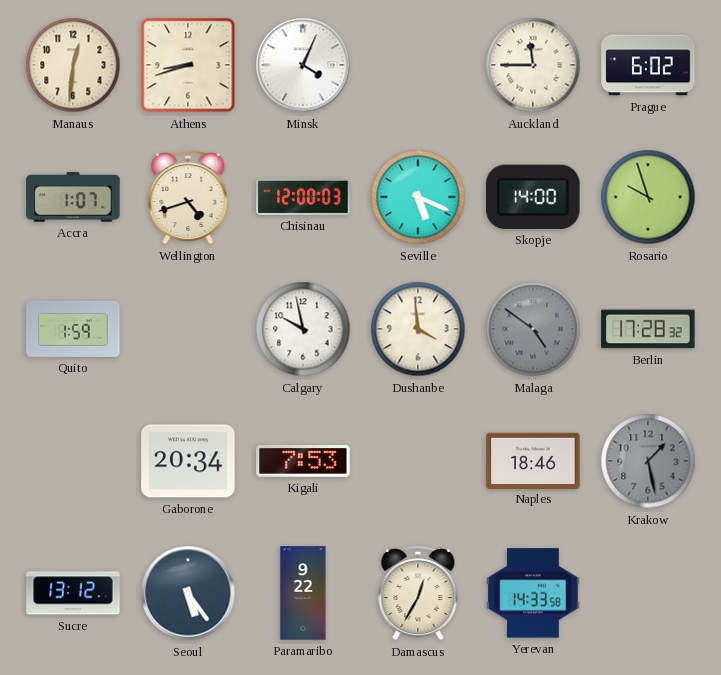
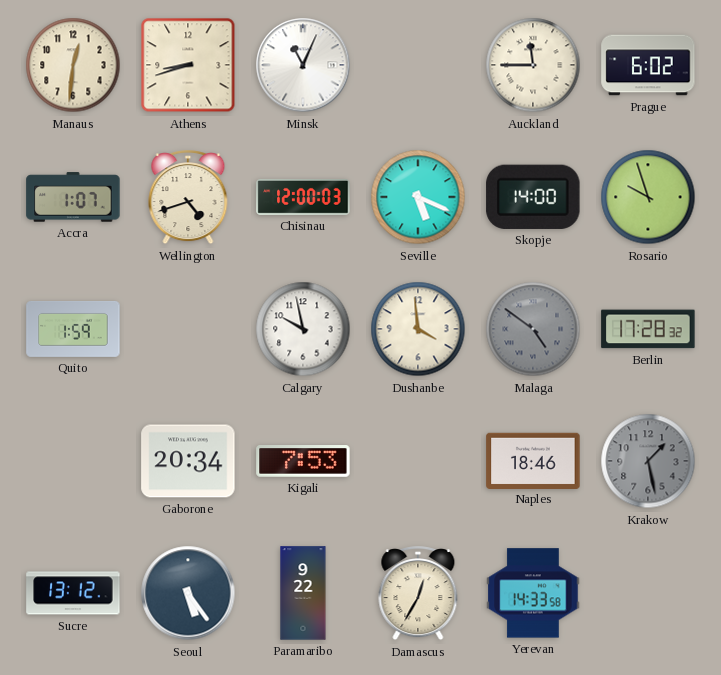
Minsk: 4:04 -> 11:04 (303, 65)
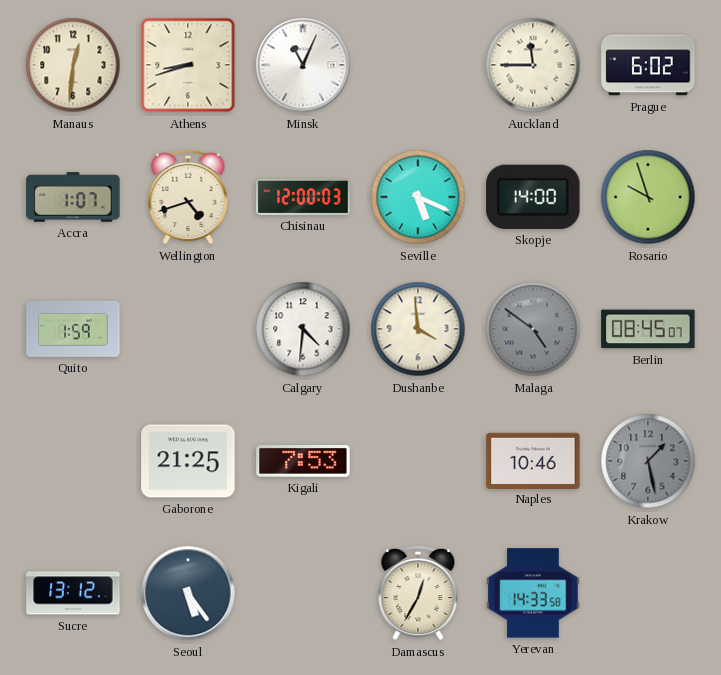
Calgary: 9:58 -> 4:31 (303, 329)
Berlin: 17:28 -> 08:45 (648, 329)
Gaborone: 20:34 -> 21:25 (188, 461)
Naples: 18:46 -> 10:46 (533, 460)
Paramaribo: 9:22 -> none (303, 593)
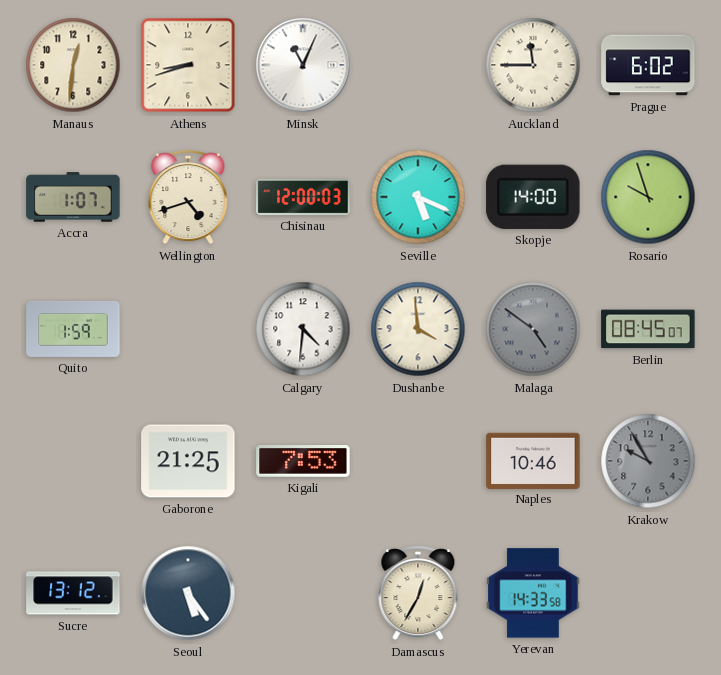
Krakow: 1:28 -> 9:55 (648, 461)
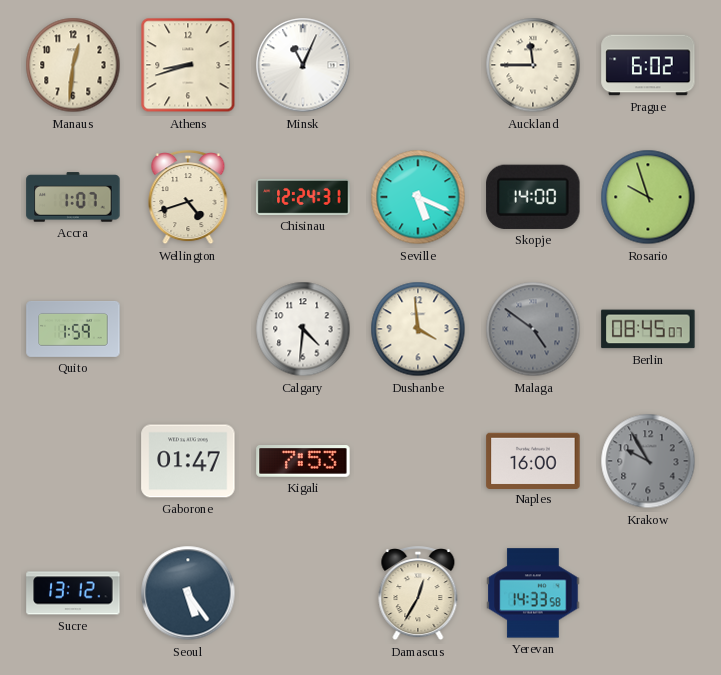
Chisinau: 12:00 -> 12:24 (303, 197)
Gaborone: 21:25 -> 01:47 (188, 461)
Naples: 10:46 -> 16:00 (533, 460)
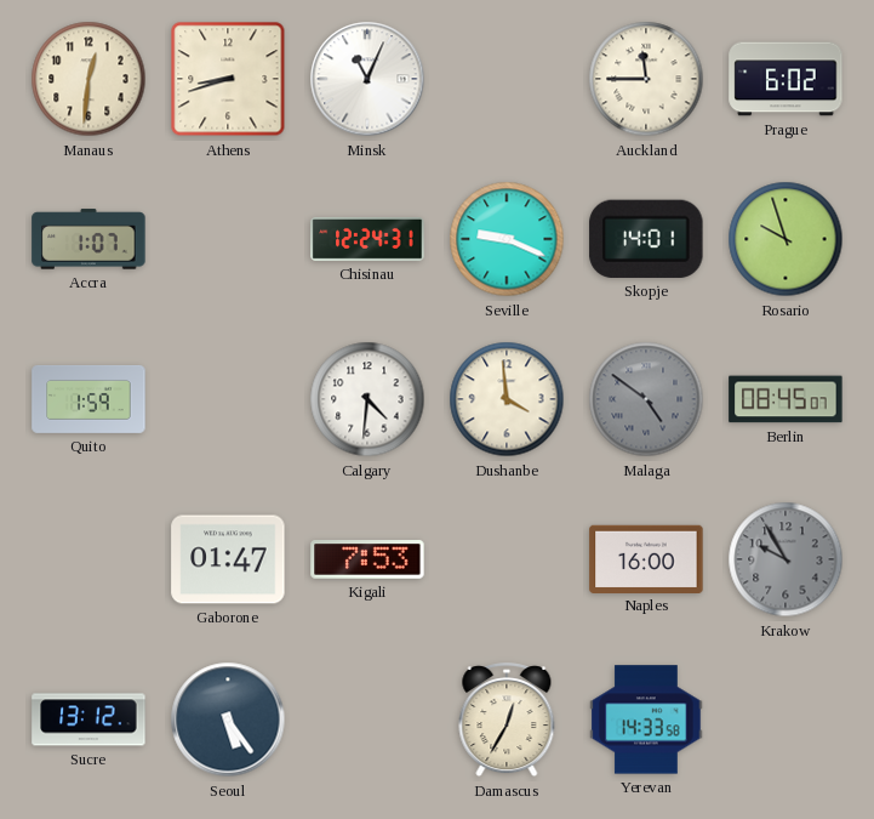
Wellington: 4:42 -> none (188, 198)
Seville: 5:19 -> 9:19 (507, 239)
Skopje: 14:00 -> 14:01 (646, 239)
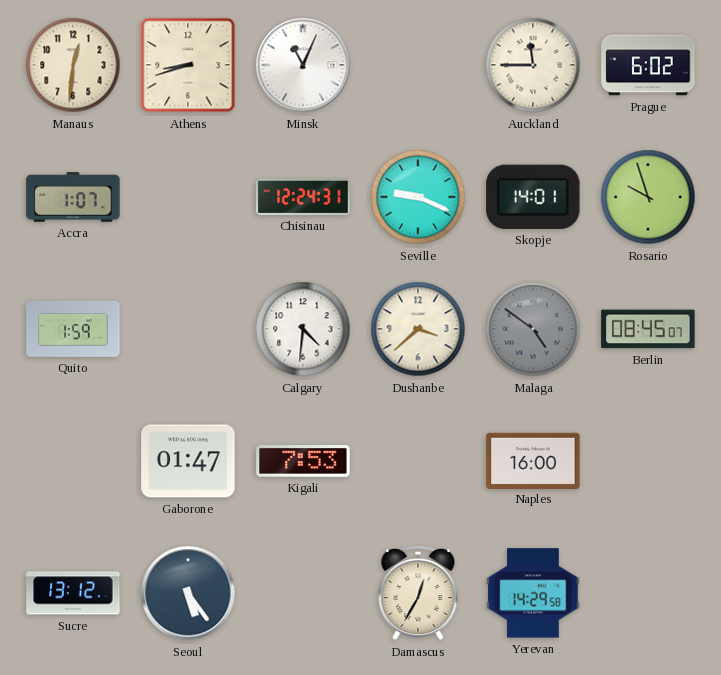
Dushanbe: 3:59 -> 3:38 (418, 329)
Krakow: 9:55 -> none (786, 559)
Yerevan: 14:33 -> 14:29 (533, 593)
